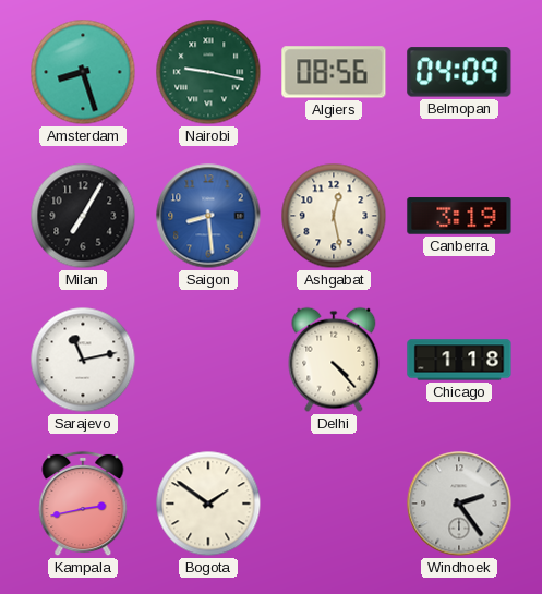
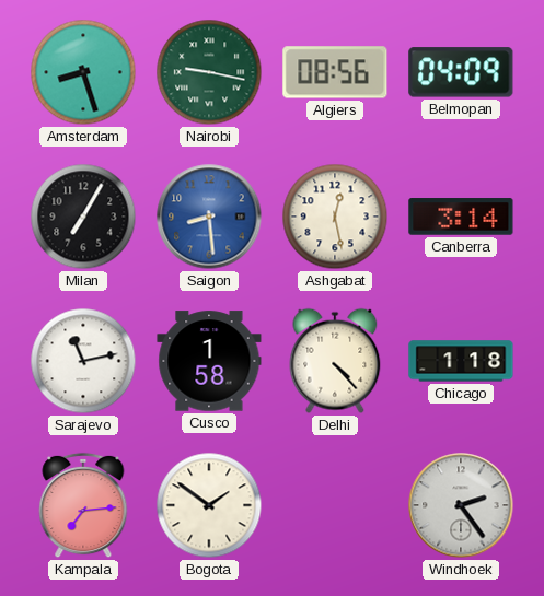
Canberra: 3:19 -> 3:14 (461, 217)
Cusco: none -> 1:58 (209, 361)
Kampala: 2:43 -> 7:14 (83, 505)
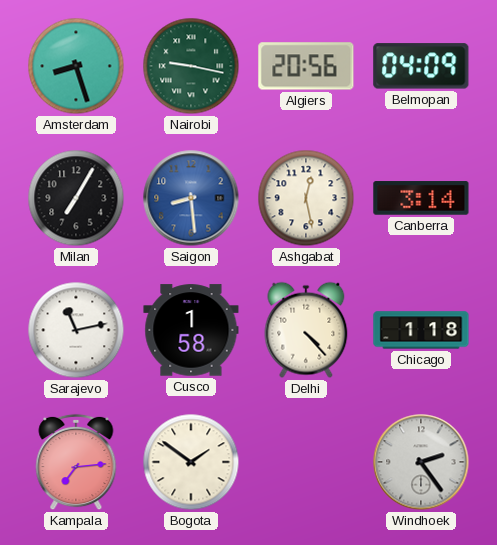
Algiers: 08:56 -> 20:56 (306, 66)
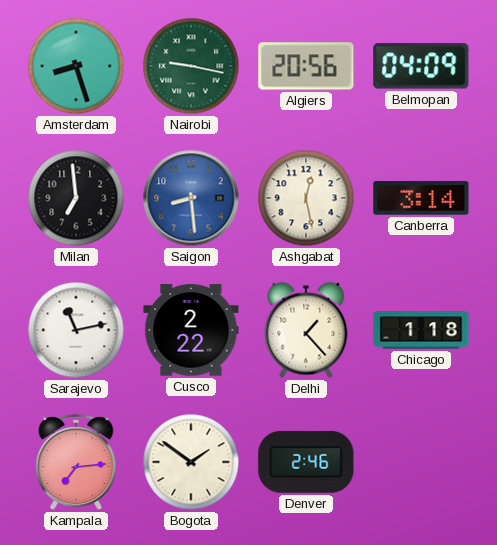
Milan: 7:05 -> 6:59 (76, 198)
Cusco: 1:58 -> 2:22 (191, 330)
Delhi: 4:23 -> 1:23 (306, 330)
Denver: none -> 2:46 (306, 462)
Windhoek: 2:24 -> none (421, 462)
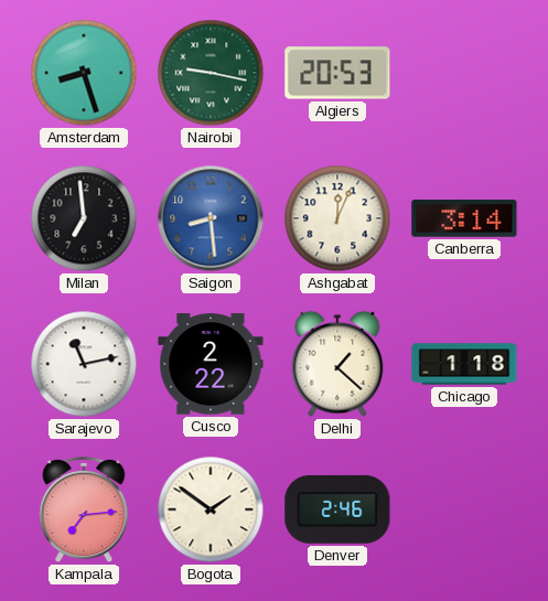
Algiers: 20:56 -> 20:53 (337, 73)
Belmopan: 04:09 -> none (421, 66)
Ashgabat: 12:28 -> 12:04 (337, 218)
Delhi: 1:23 -> 1:22 (337, 364)
